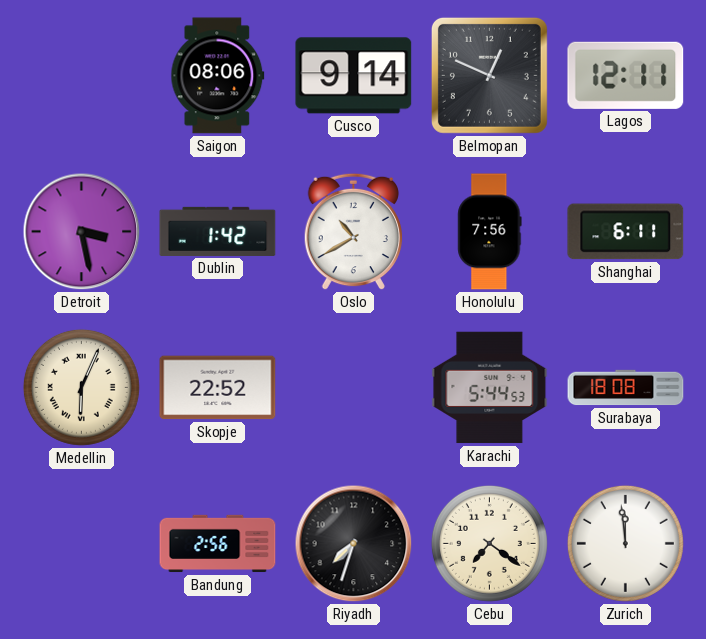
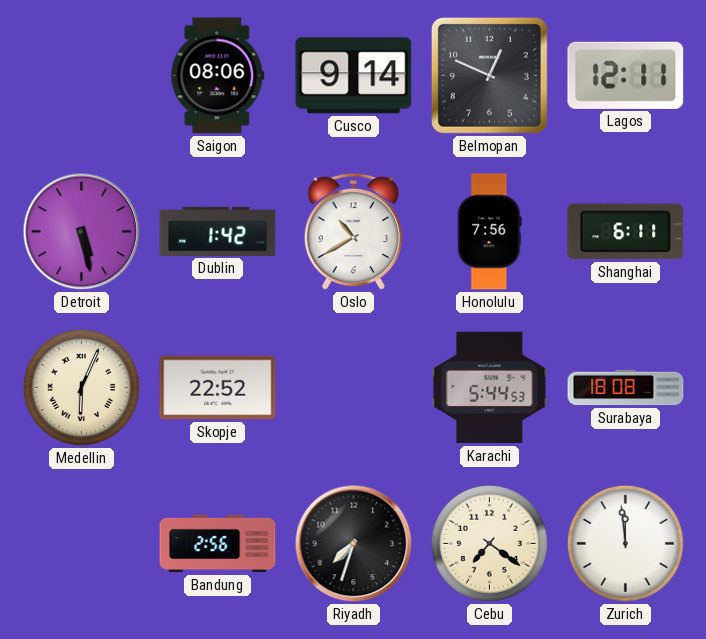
Detroit: 3:28 -> 5:28 (82, 232)
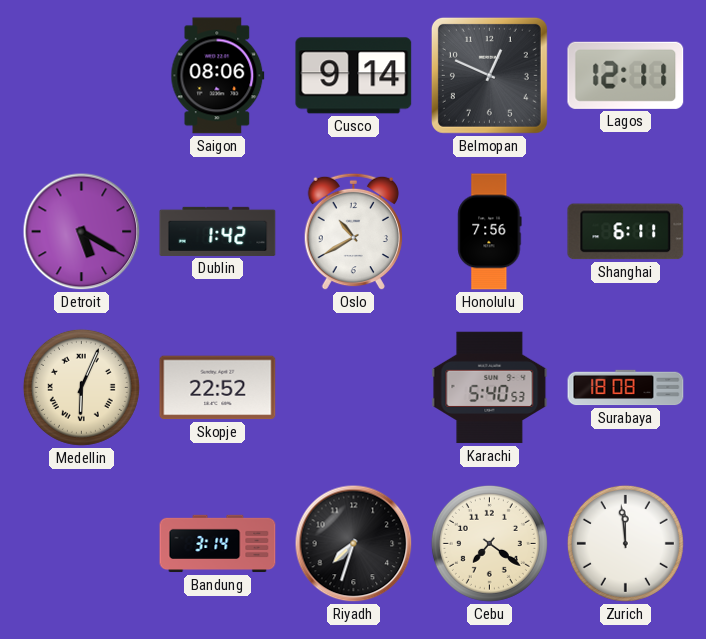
Detroit: 5:28 -> 5:20 (82, 232)
Karachi: 5:44 -> 5:40 (490, 388)
Bandung: 2:56 -> 3:14 (218, 544)
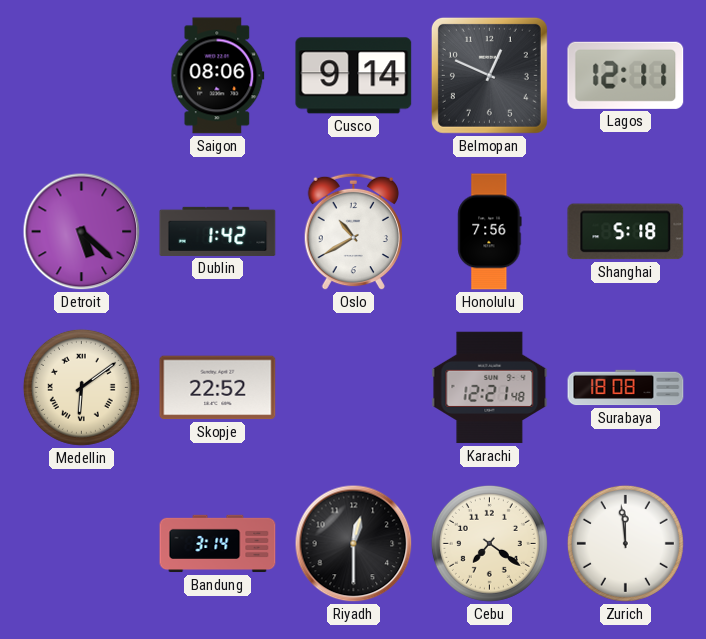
Detroit: 5:20 -> 5:22 (82, 232)
Shanghai: 6:11 -> 5:18 (626, 232)
Medellin: 6:04 -> 6:09 (81, 387)
Karachi: 5:40 -> 12:21 (490, 388)
Riyadh: 7:33 -> 12:30 (354, 544)
